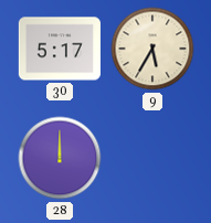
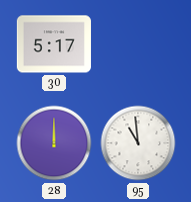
9: 5:35 -> none (152, 49)
95: none -> 10:59 (138, 143)
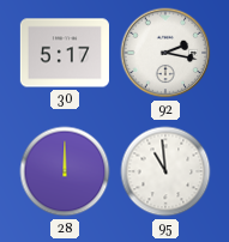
92: none -> 2:17 (165, 53)
